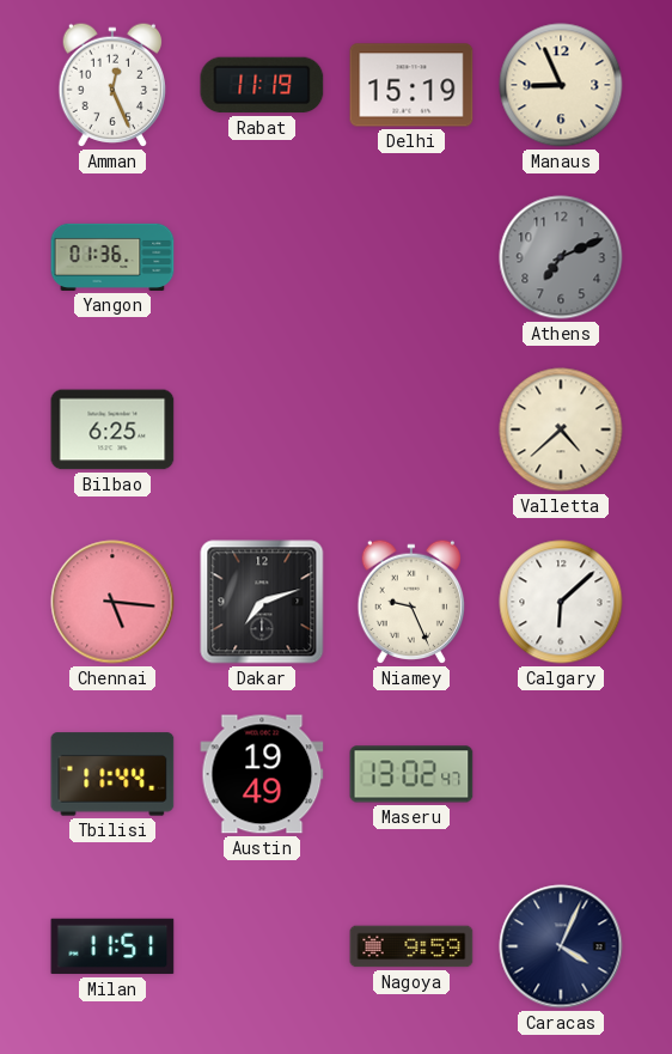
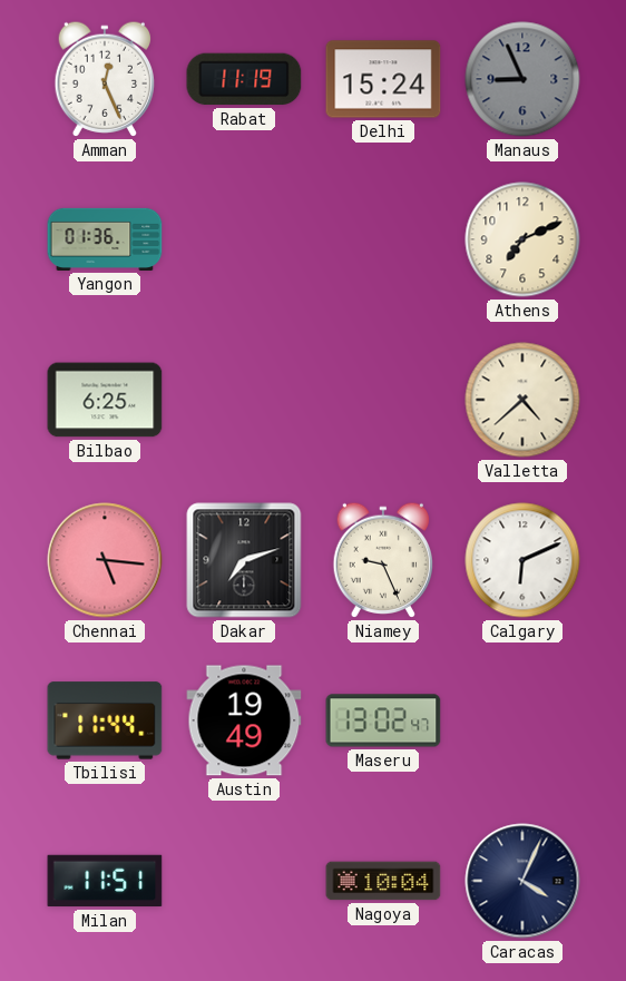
Delhi: 15:19 -> 15:24 (383, 79)
Manaus dial: cream -> grey (522, 79)
Athens dial: grey -> cream (522, 239)
Calgary: 6:08 -> 6:11 (522, 560)
Nagoya: 9:59 -> 10:04 (383, 881)
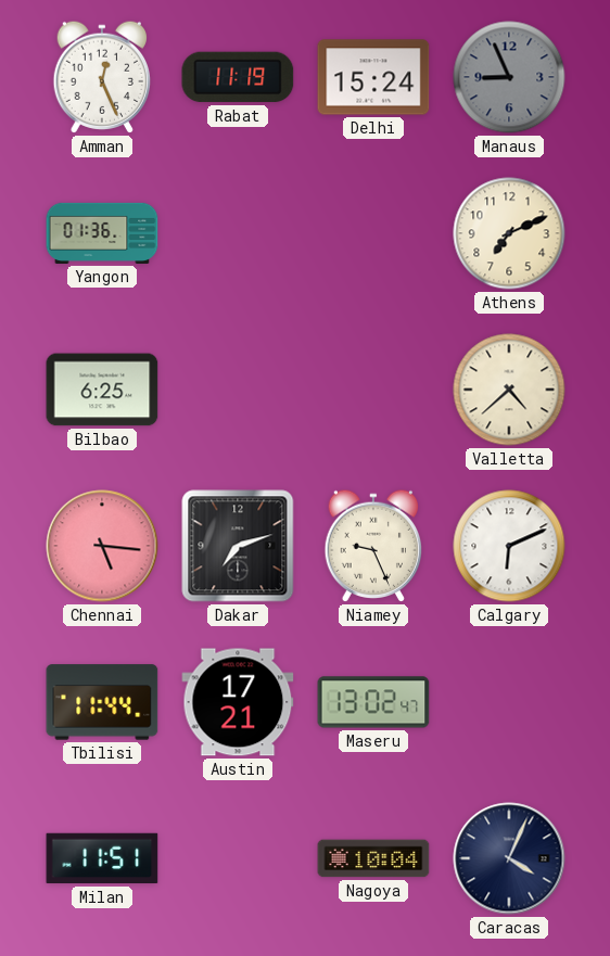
Austin: 19:49 -> 17:21 (238, 702)
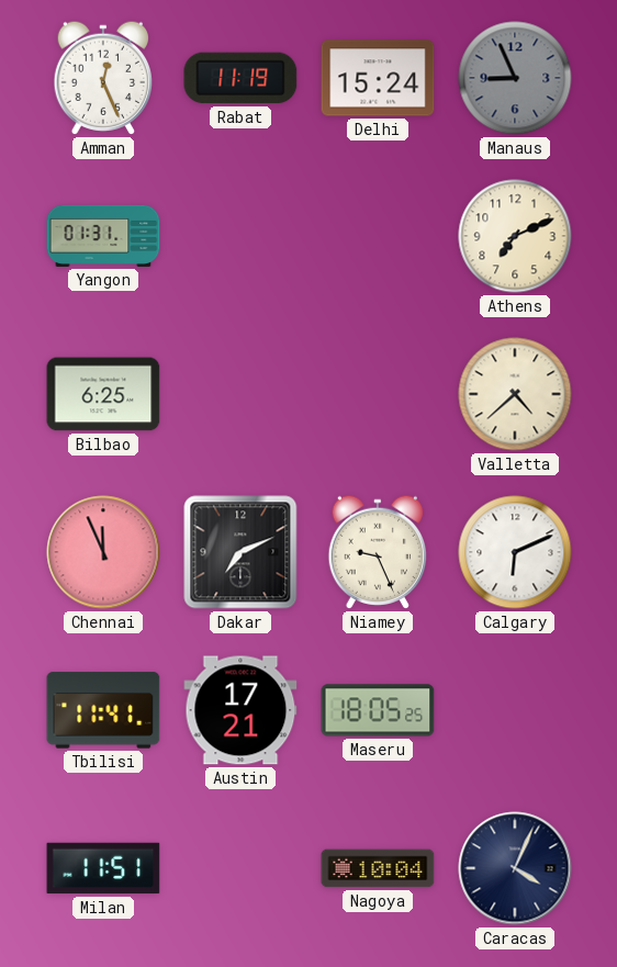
Yangon: 01:36 -> 01:31 (103, 236)
Chennai: 5:16 -> 11:56 (103, 552)
Dakar: 7:12 -> 7:11 (240, 552)
Tbilisi: 11:44 -> 11:41 (103, 710)
Maseru: 13:02 -> 18:05 (378, 710)
